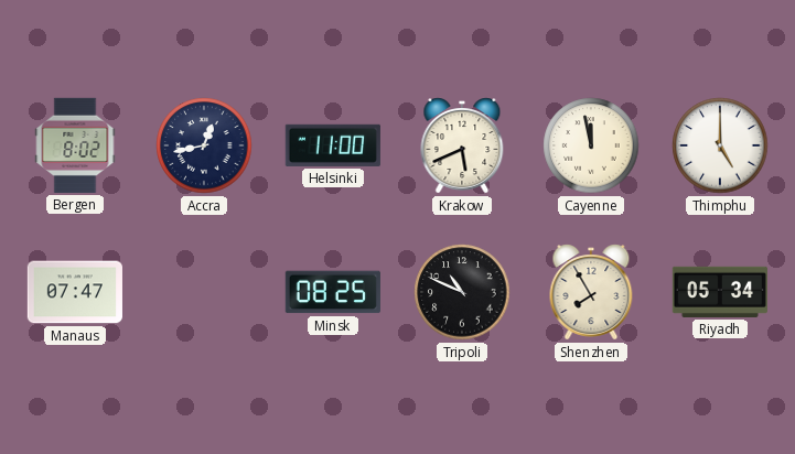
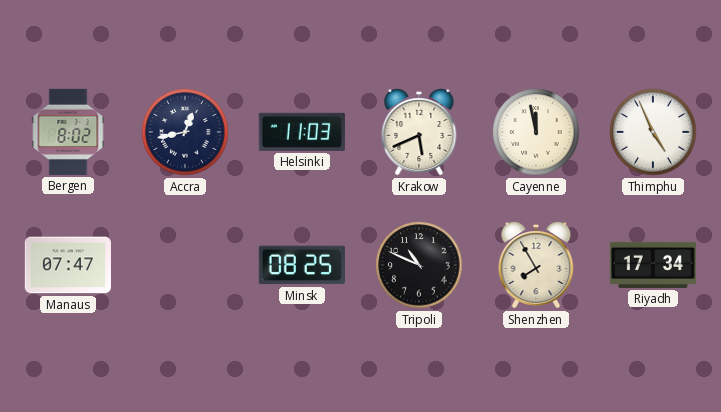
Helsinki: 11:00 -> 11:03 (302, 132)
Thimphu: 5:00 -> 4:56 (653, 132)
Riyadh: 05:34 -> 17:34 (653, 265)
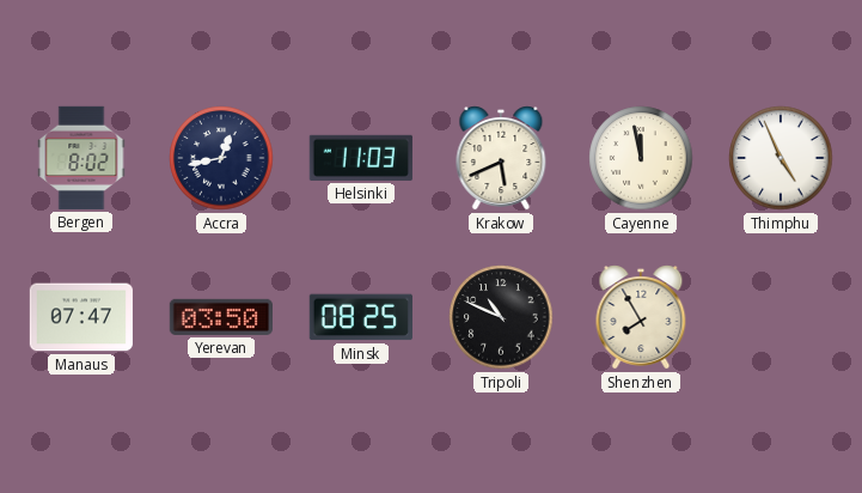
Yerevan: none -> 03:50 (221, 317)
Riyadh: 17:34 -> none (653, 265)
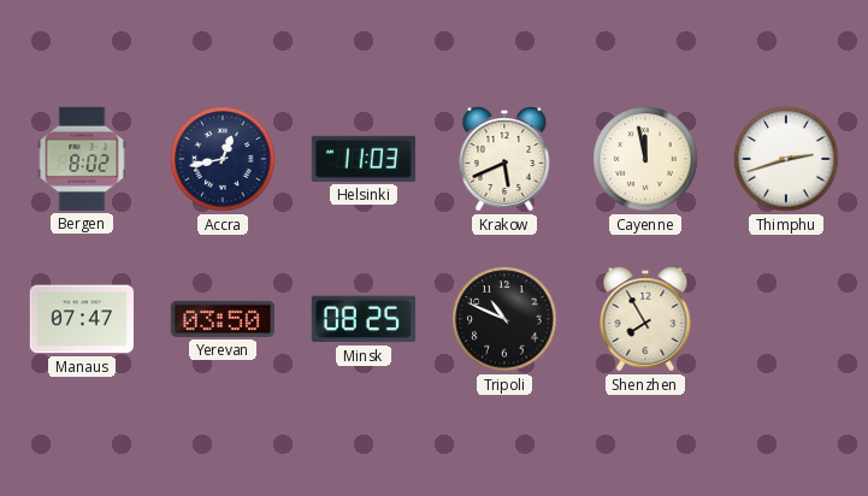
Thimphu: 4:56 -> 2:42 (786, 159)
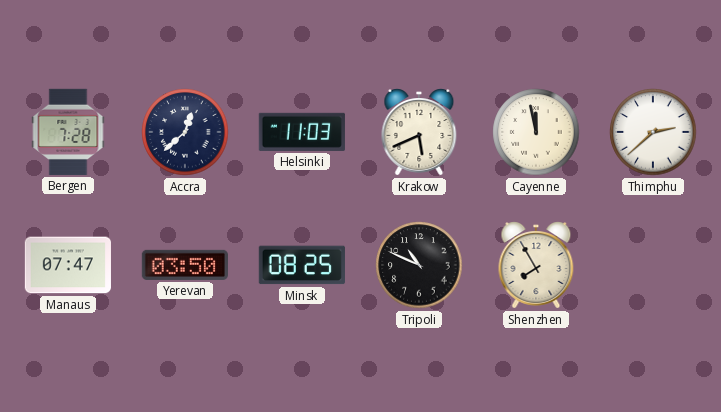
Bergen: 8:02 -> 7:28 (68, 132)
Accra: 12:43 -> 12:38 (185, 132)
Thimphu: 2:42 -> 2:38 (653, 132)
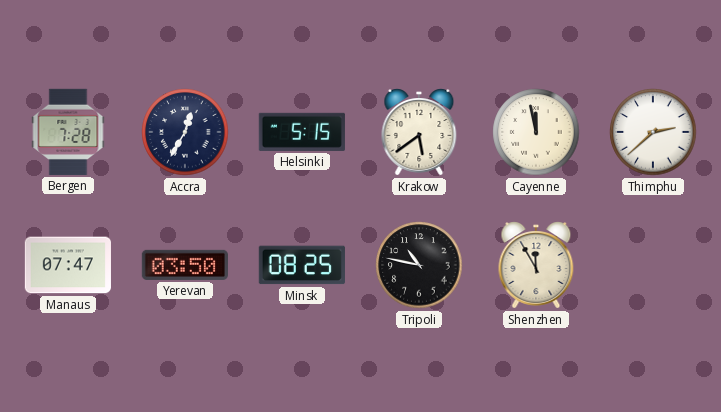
Accra: 12:38 -> 12:35 (185, 132)
Helsinki: 11:03 -> 5:15 (302, 132)
Krakow: 5:41 -> 5:39 (419, 132)
Tripoli: 10:49 -> 10:47 (419, 265)
Shenzhen: 7:55 -> 11:55 (536, 265)
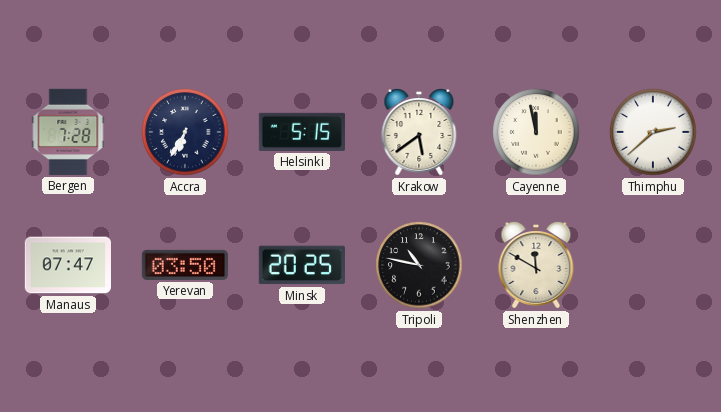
Accra: 12:35 -> 6:35 (185, 132)
Minsk: 08:25 -> 20:25 (302, 265)
Shenzhen: 11:55 -> 11:50 (536, 265)
